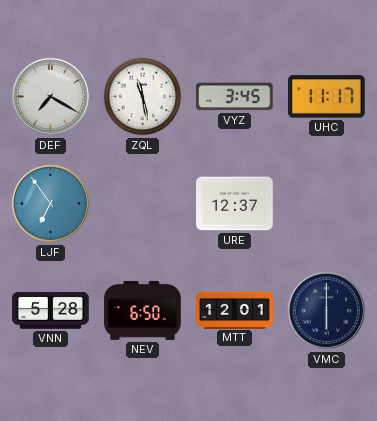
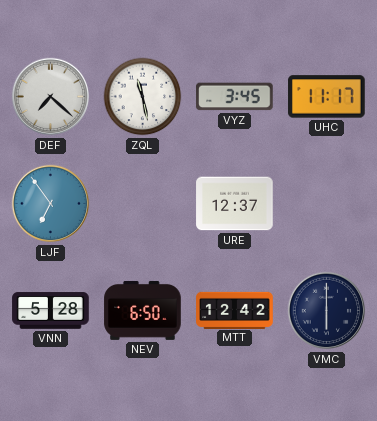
DEF: 7:20 -> 7:22 (51, 97)
MTT: 12:01 -> 12:42 (235, 310)
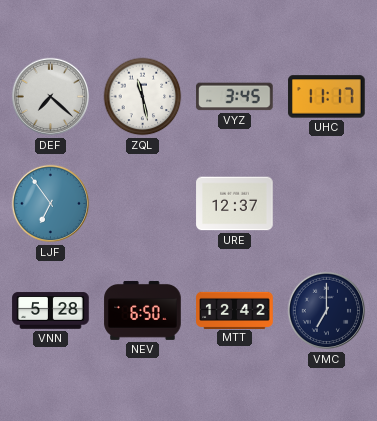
VMC: 6:00 -> 7:00 (327, 311)
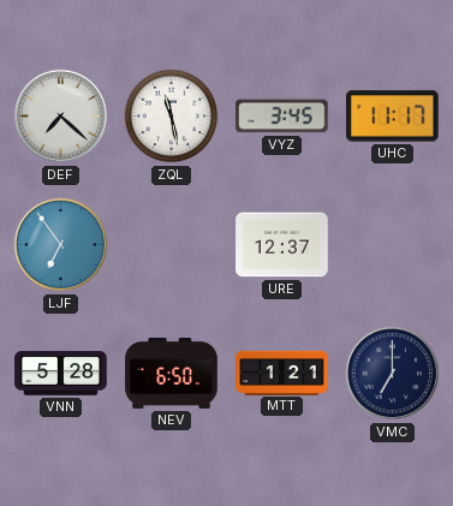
MTT: 12:42 -> 1:21 (282, 373)
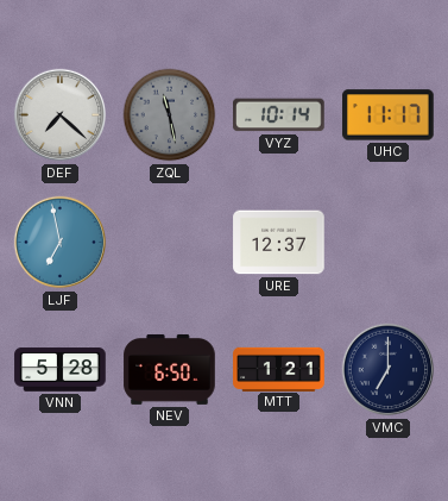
ZQL dial: white -> grey (170, 115)
VYZ: 3:45 -> 10:14 (279, 115)
LJF: 6:54 -> 6:58 (61, 243)
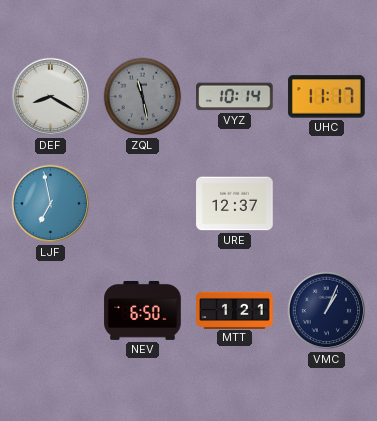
DEF: 7:22 -> 8:20 (51, 97)
VNN: 5:28 -> none (61, 370)
VMC: 7:00 -> 1:04 (327, 311)
